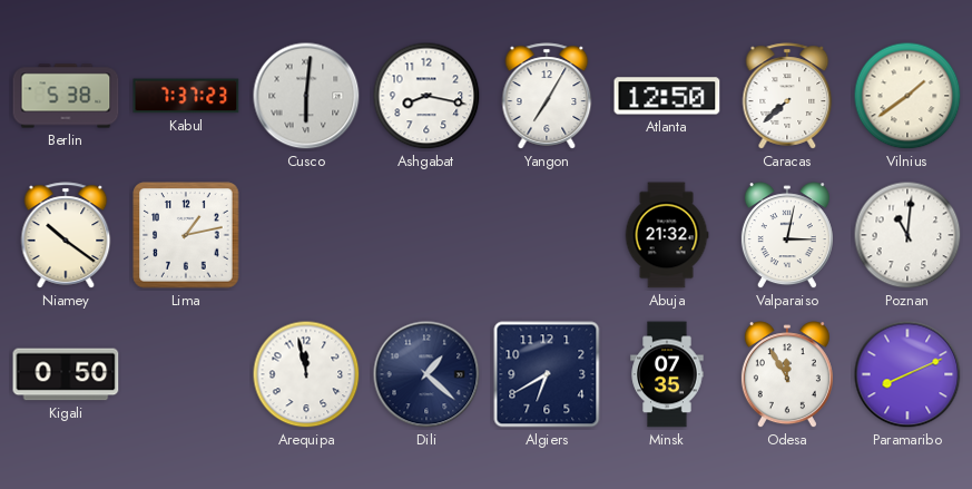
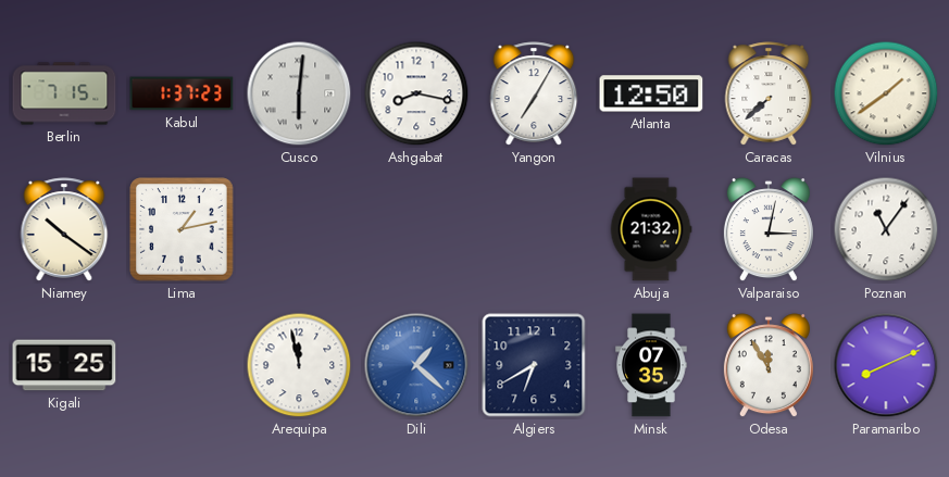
Berlin: 5:38 -> 7:15 (64, 93)
Kabul: 7:37 -> 1:37 (182, 93)
Poznan: 11:01 -> 11:06 (886, 229)
Kigali: 0:50 -> 15:25 (64, 365)
Dili dial: navy -> blue (416, 365)
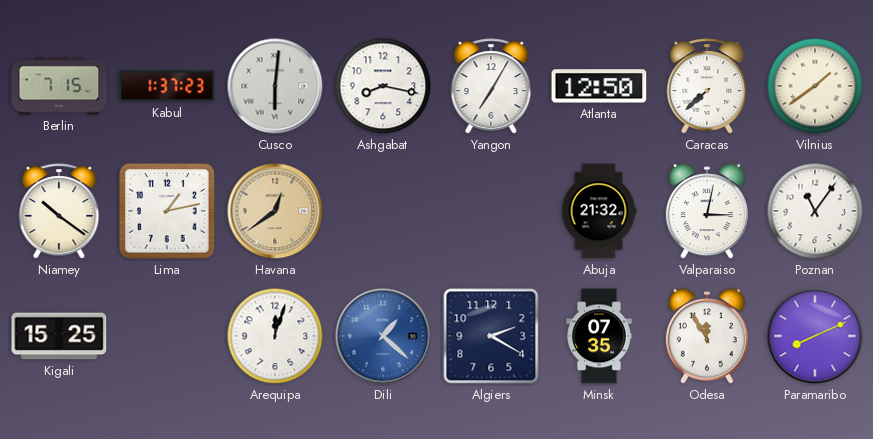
Havana: none -> 12:39 (275, 211)
Arequipa: 11:58 -> 12:03 (275, 336)
Algiers: 6:40 -> 2:20 (491, 336)
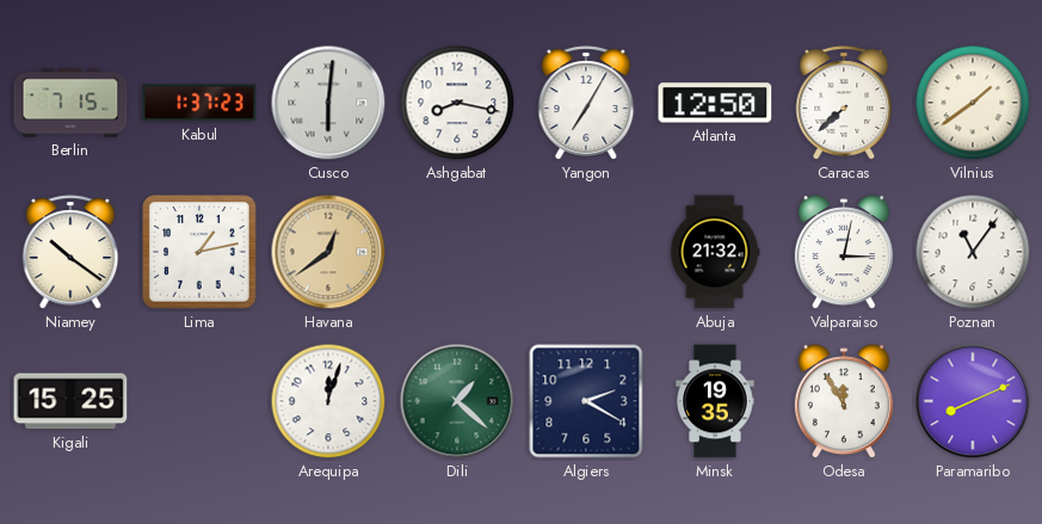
Dili dial: blue -> green (457, 401)
Minsk: 07:35 -> 19:35 (715, 401)
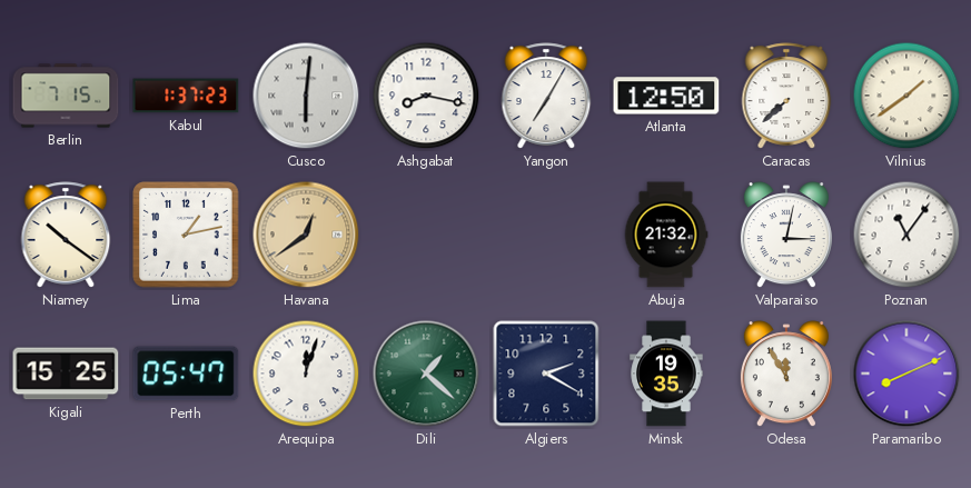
Perth: none -> 05:47 (186, 374)
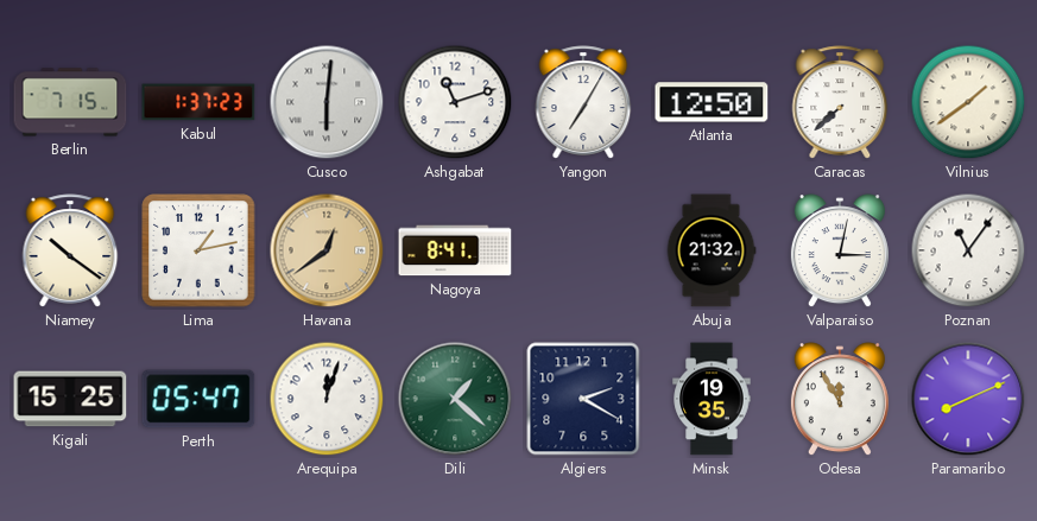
Ashgabat: 8:17 -> 11:12 (455, 102)
Nagoya: none -> 8:41 (455, 250)
